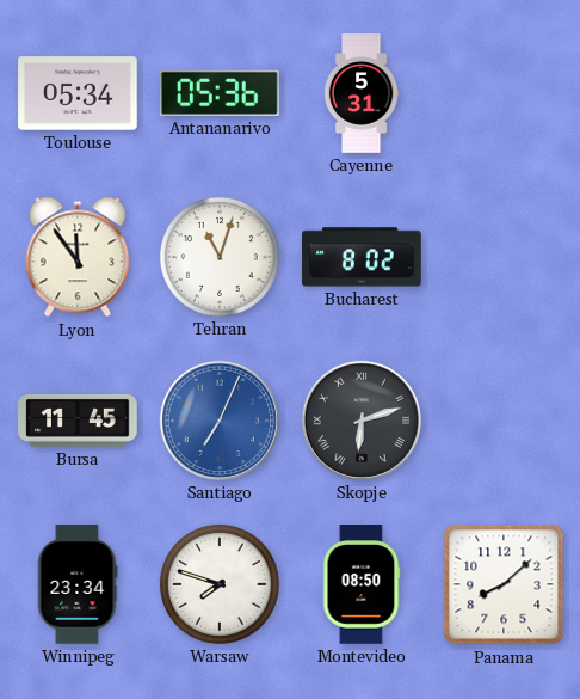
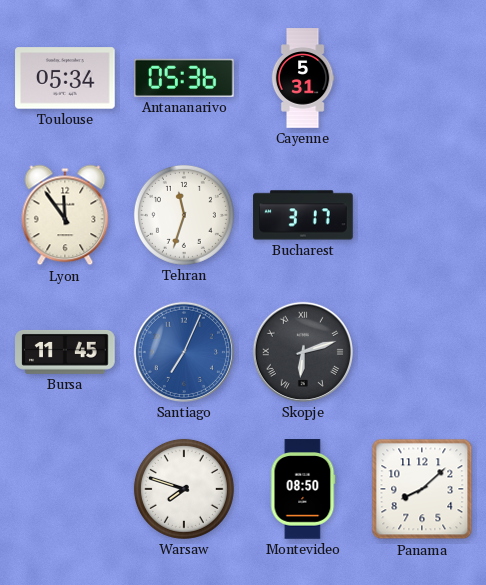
Tehran: 11:03 -> 11:33 (184, 215)
Bucharest: 8:02 -> 3:17 (303, 215)
Winnipeg: 23:34 -> none (78, 584)
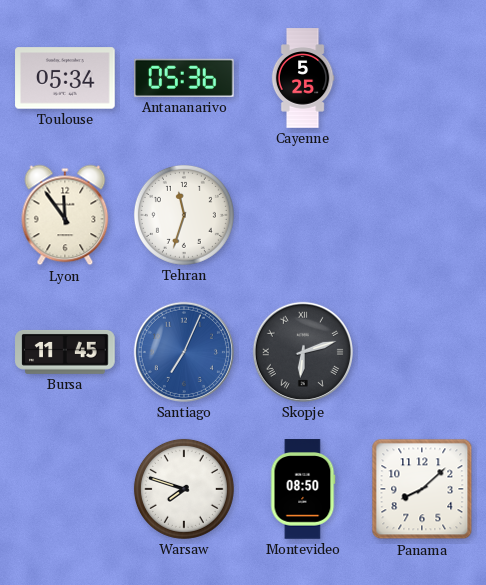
Cayenne: 5:31 -> 5:25 (303, 78)
Bucharest: 3:17 -> none (303, 215)
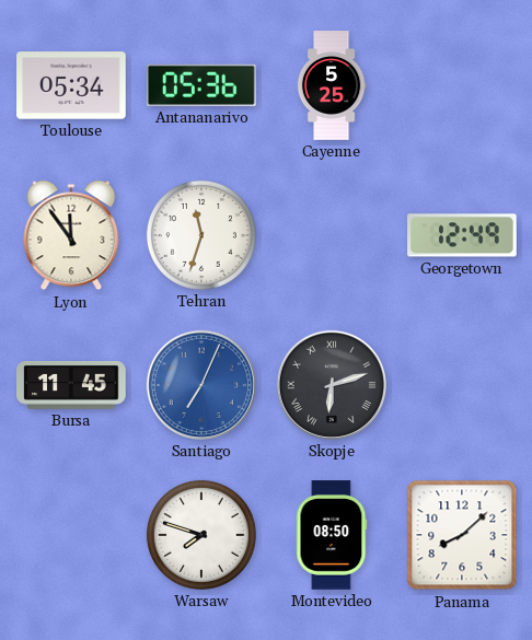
Georgetown: none -> 12:49 (462, 235)
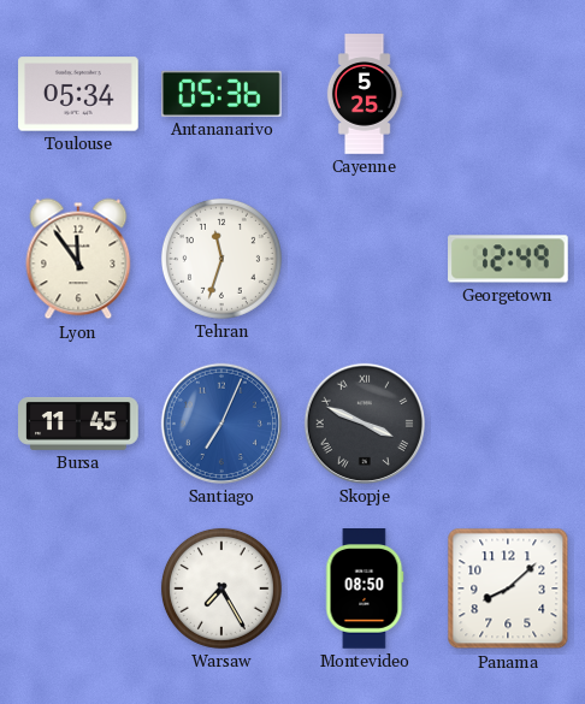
Skopje: 6:12 -> 3:49 (365, 424)
Warsaw: 7:48 -> 7:25 (221, 588)
